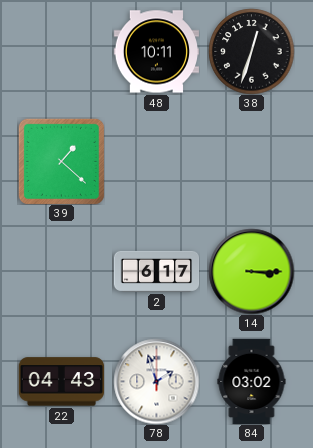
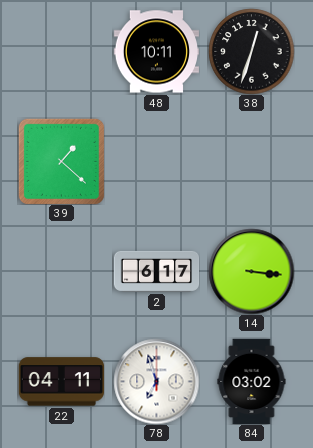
14: 3:15 -> 3:16 (251, 271)
22: 04:43 -> 04:11 (61, 382)
78: 1:57 -> 6:57 (156, 381)
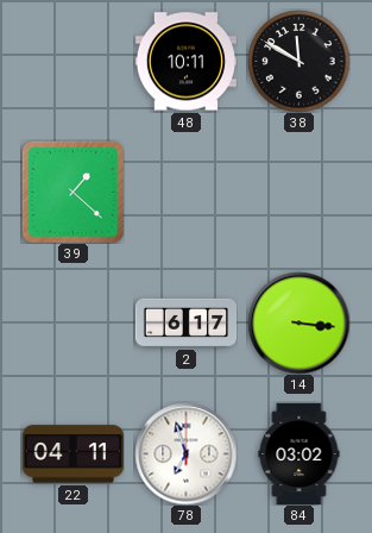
38: 12:33 -> 11:50 (298, 61)
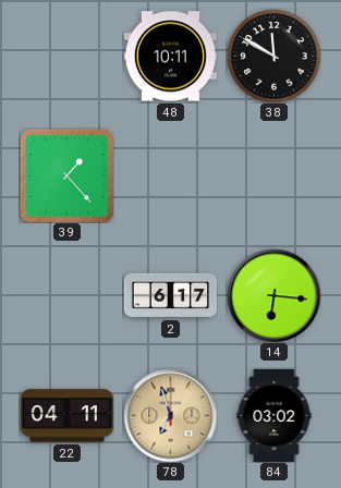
39: 1:22 -> 1:23 (66, 175)
14: 3:16 -> 6:16 (273, 295)
78 dial: white -> champagne (170, 415)
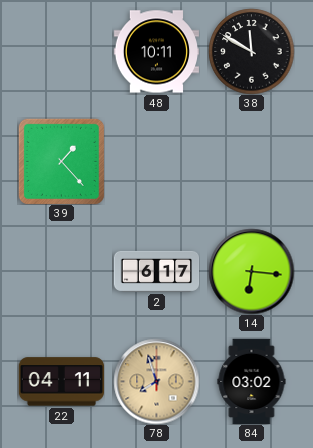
78: 6:57 -> 7:57 (156, 381)
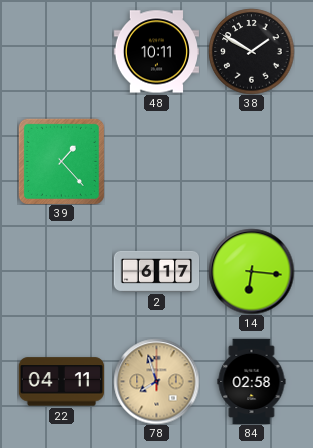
38: 11:50 -> 1:50 (251, 51)
84: 03:02 -> 02:58 (252, 381)
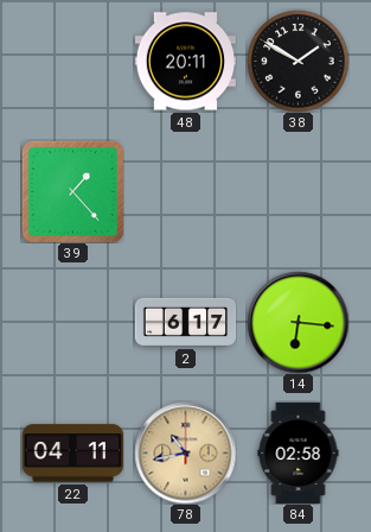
48: 10:11 -> 20:11 (185, 62)
78: 7:57 -> 10:43 (185, 452)
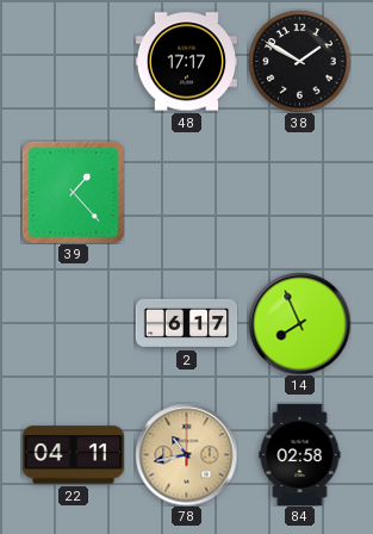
48: 20:11 -> 17:17 (186, 62)
14: 6:16 -> 7:56 (299, 323)
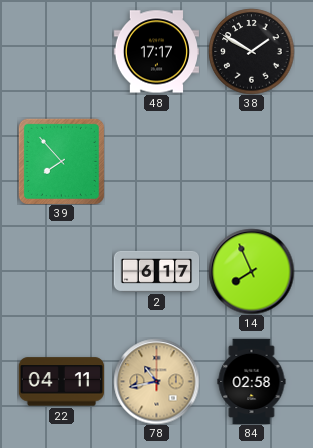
39: 1:23 -> 7:53 (61, 161)
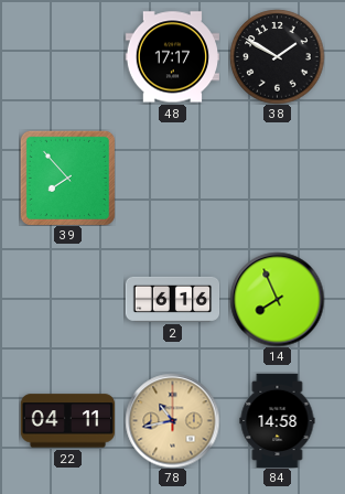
2: 6:17 -> 6:16 (172, 299)
84: 02:58 -> 14:58 (278, 420)
